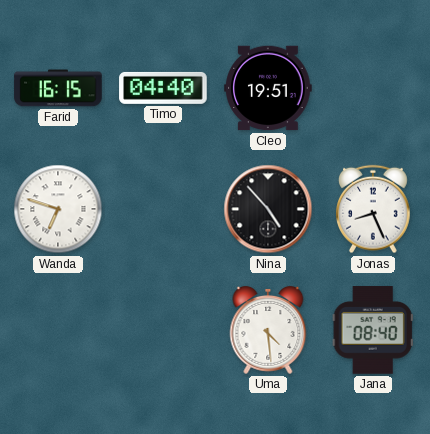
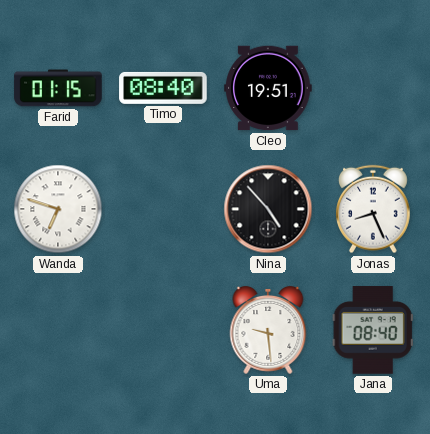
Farid: 16:15 -> 01:15 (58, 88)
Timo: 04:40 -> 08:40 (163, 88)
Uma: 4:29 -> 9:29 (268, 330)
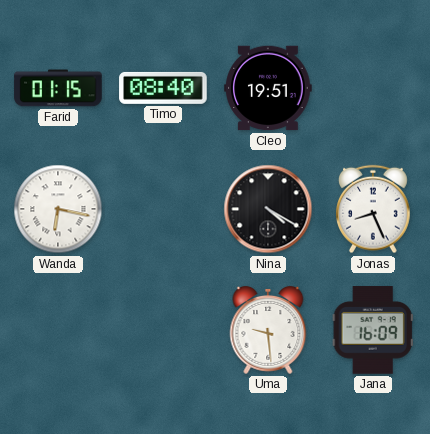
Wanda: 6:48 -> 6:17 (58, 209)
Nina: 4:53 -> 4:20 (268, 209)
Jana: 08:40 -> 16:09 (373, 330)
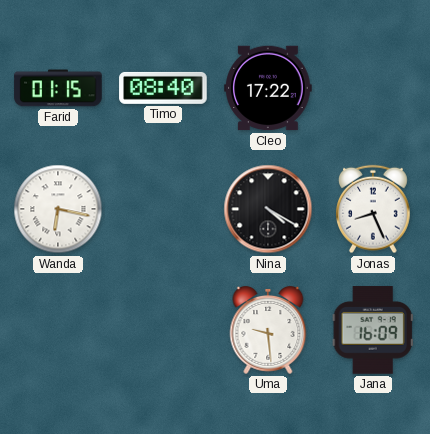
Cleo: 19:51 -> 17:22 (268, 88)
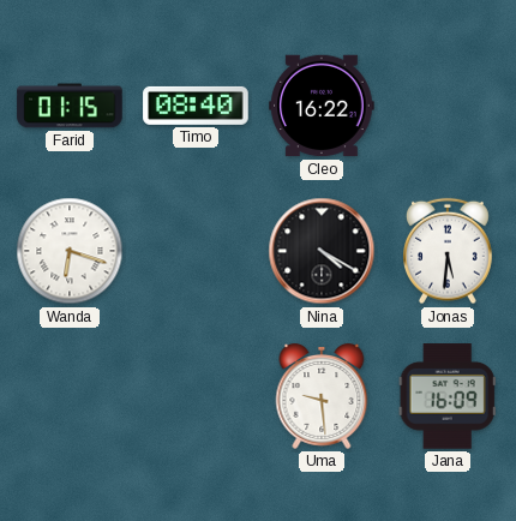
Cleo: 17:22 -> 16:22 (322, 106)
Wanda: 6:17 -> 6:18 (70, 251)
Jonas: 8:26 -> 5:31 (449, 251)
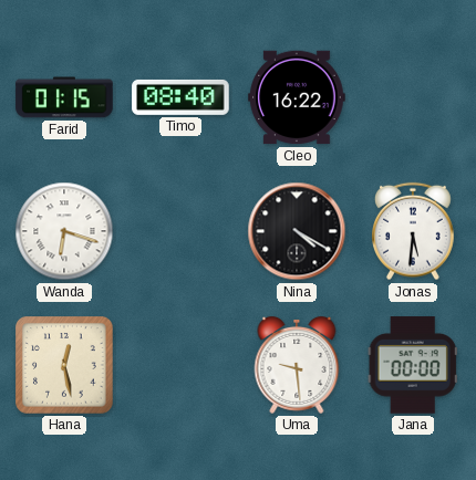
Hana: none -> 12:28 (65, 366)
Jana: 16:09 -> 00:00 (413, 365)
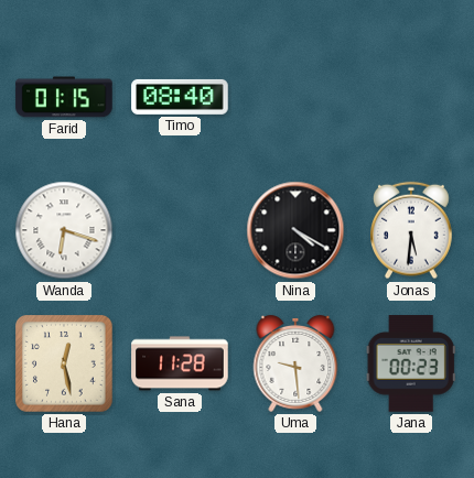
Cleo: 16:22 -> none (297, 97)
Sana: none -> 11:28 (180, 363)
Jana: 00:00 -> 00:23 (411, 363)
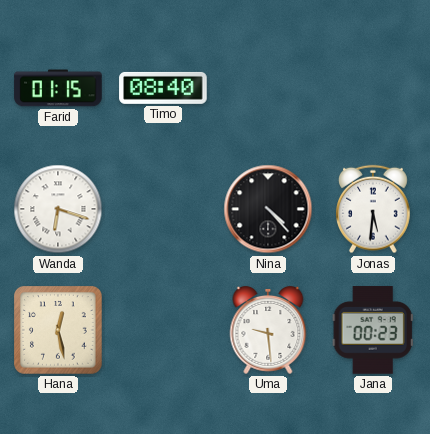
Nina: 4:20 -> 4:23 (268, 209)
Sana: 11:28 -> none (180, 363)
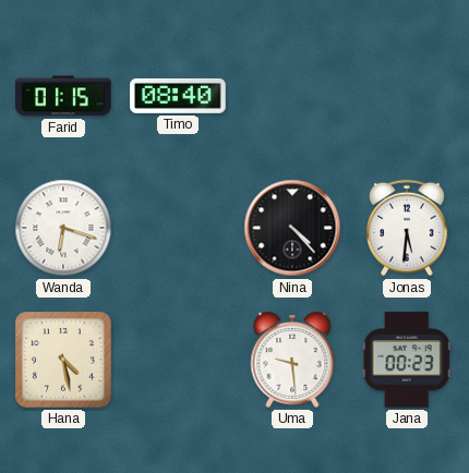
Hana: 12:28 -> 4:28 (64, 361)
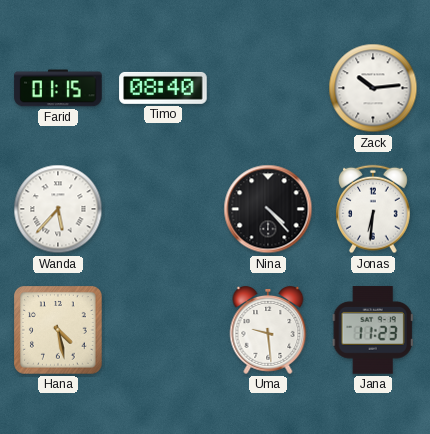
Zack: none -> 10:14 (373, 88)
Wanda: 6:18 -> 5:37 (58, 209)
Jonas: 5:31 -> 6:31 (374, 209)
Jana: 00:23 -> 11:23 (373, 330)
